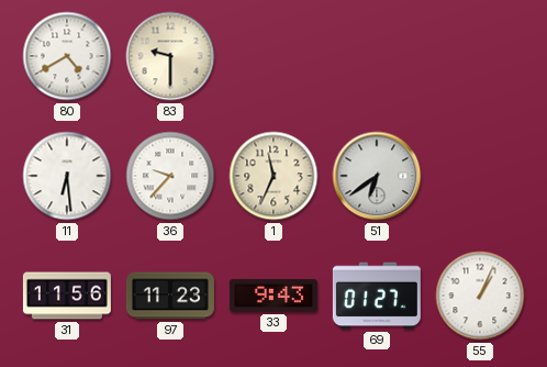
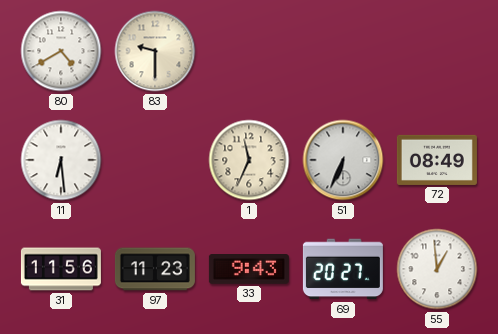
36: 9:37 -> none (170, 176)
51: 6:39 -> 6:34 (343, 160)
72: none -> 08:49 (437, 160)
69: 01:27 -> 20:27 (343, 269)
55: 1:04 -> 12:59 (437, 269)
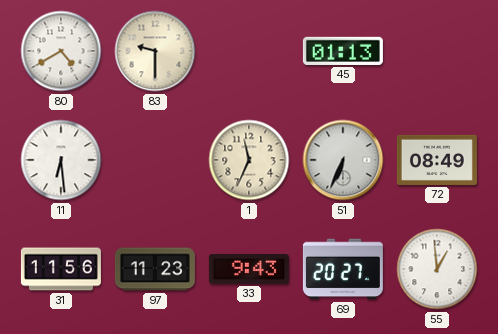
45: none -> 01:13 (343, 51)
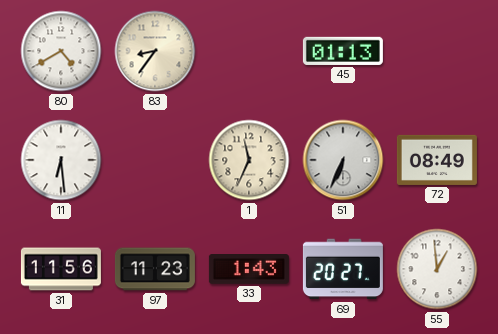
83: 9:30 -> 8:36 (155, 51)
33: 9:43 -> 1:43 (249, 270)
